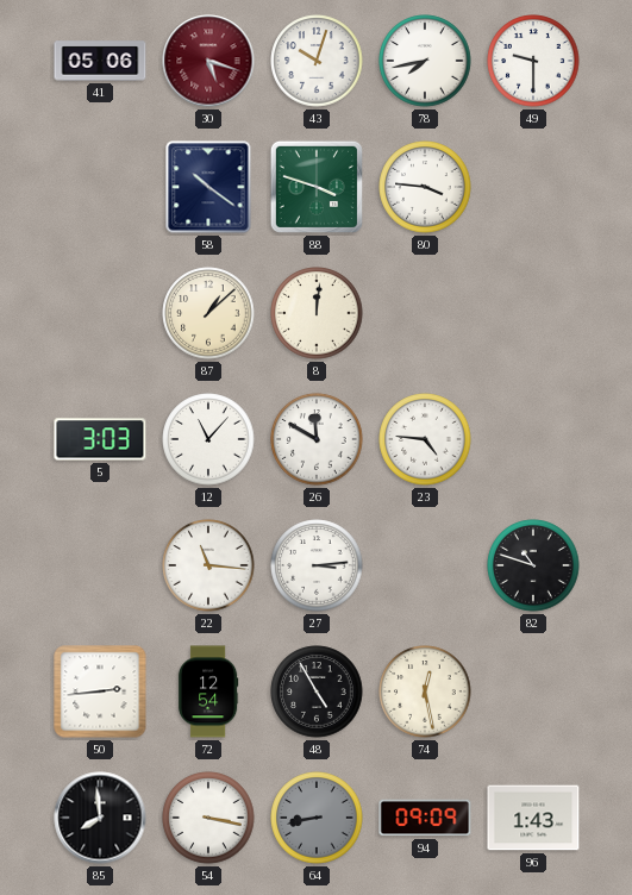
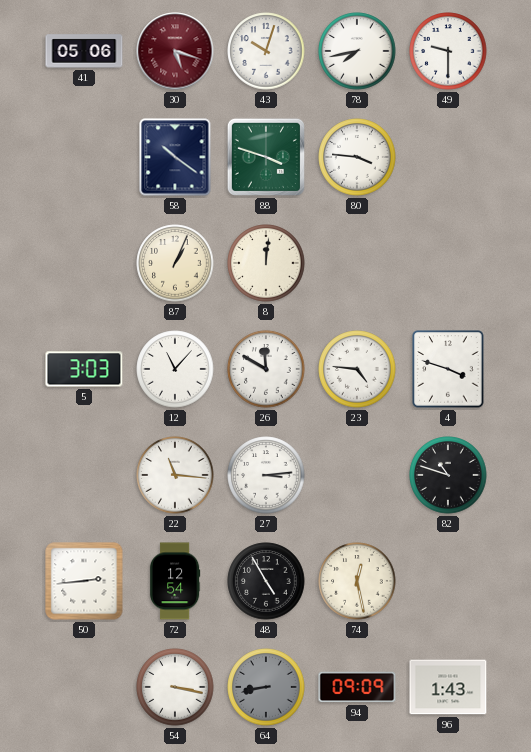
87: 1:08 -> 1:04 (175, 263)
4: none -> 3:48 (448, 369)
85: 7:59 -> none (100, 818)
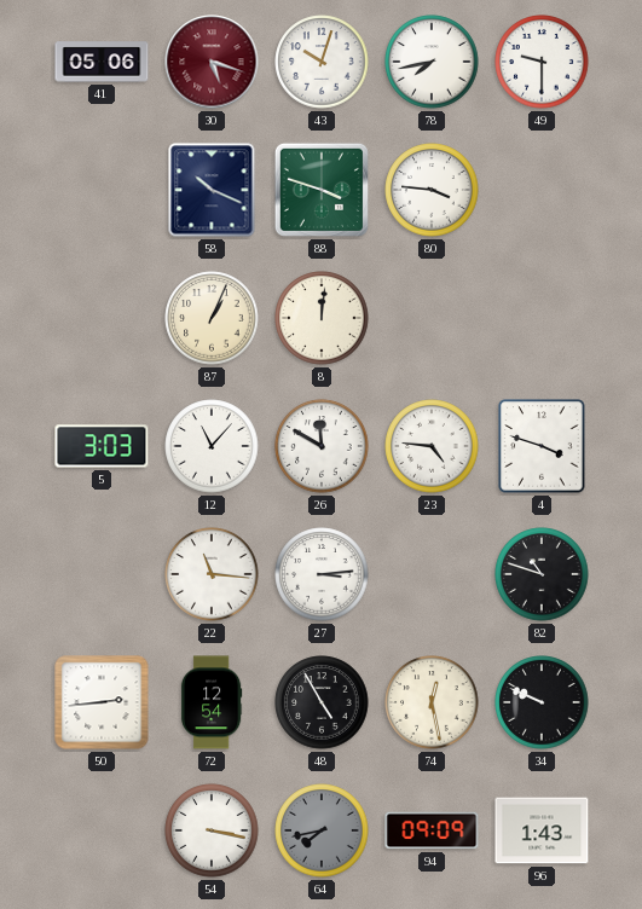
58: 10:21 -> 10:19 (212, 190)
34: none -> 9:49 (542, 702)
64: 8:43 -> 7:43 (322, 830)
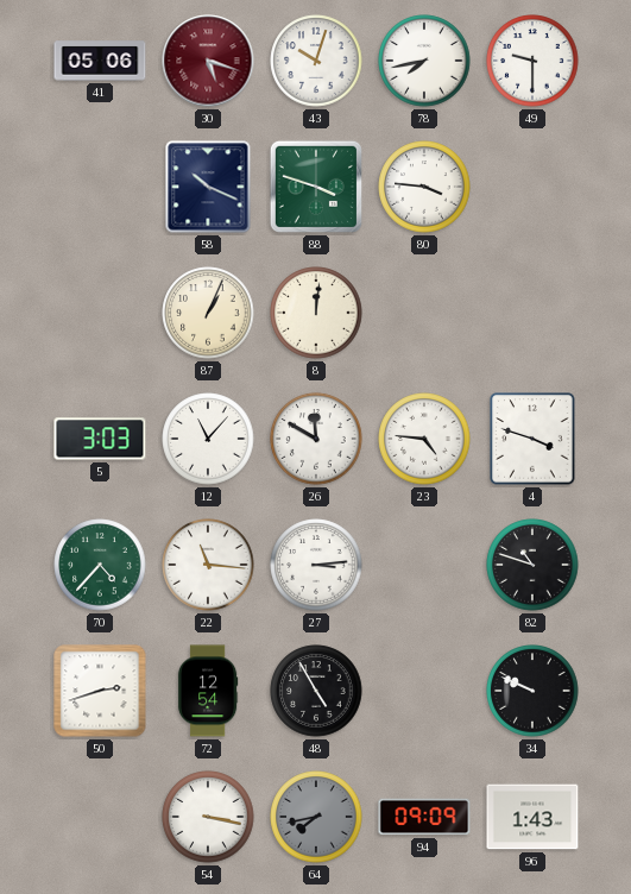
70: none -> 4:37 (100, 565)
50: 2:44 -> 2:42 (100, 691)
74: 12:28 -> none (432, 702)
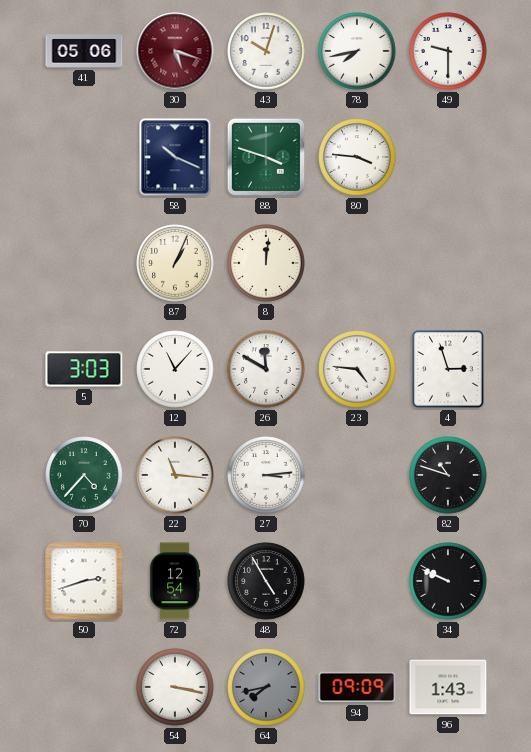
4: 3:48 -> 2:57 (448, 369)
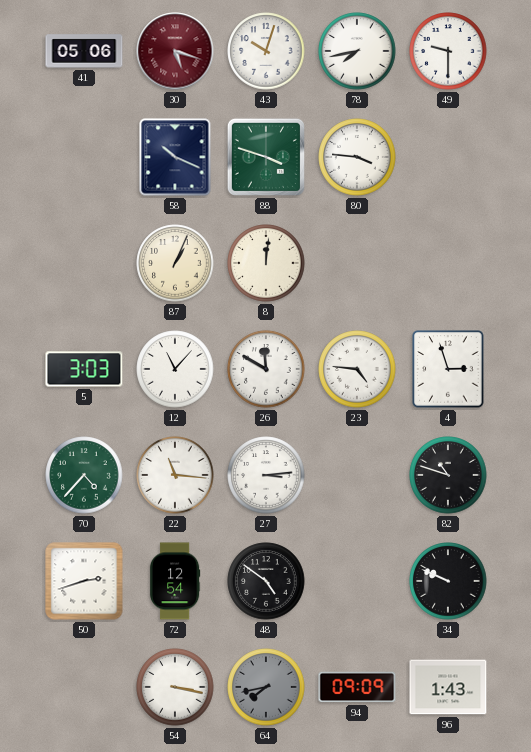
48: 4:55 -> 4:51 (266, 581)
